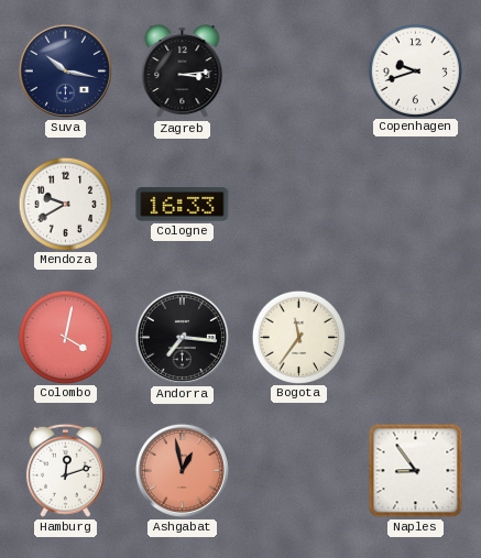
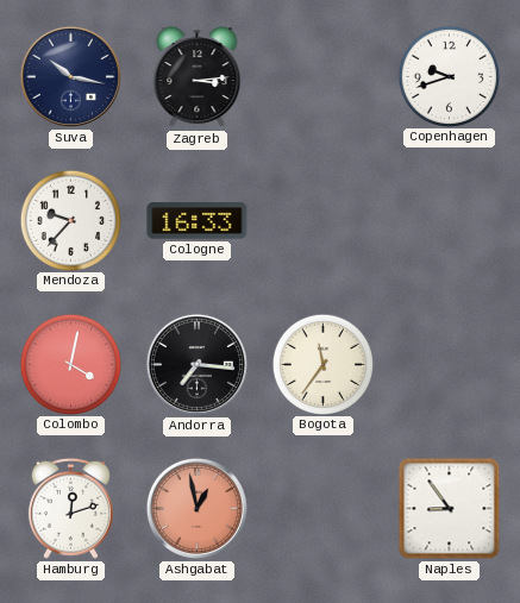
Mendoza: 9:40 -> 9:37 (70, 220)
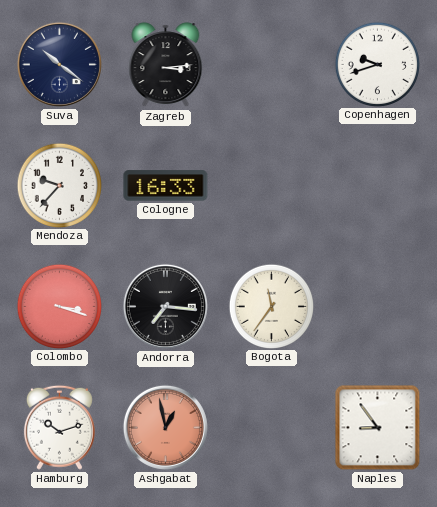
Suva: 10:17 -> 10:21 (59, 64)
Colombo: 4:02 -> 3:18 (59, 306)
Hamburg: 12:12 -> 10:12 (59, 427)
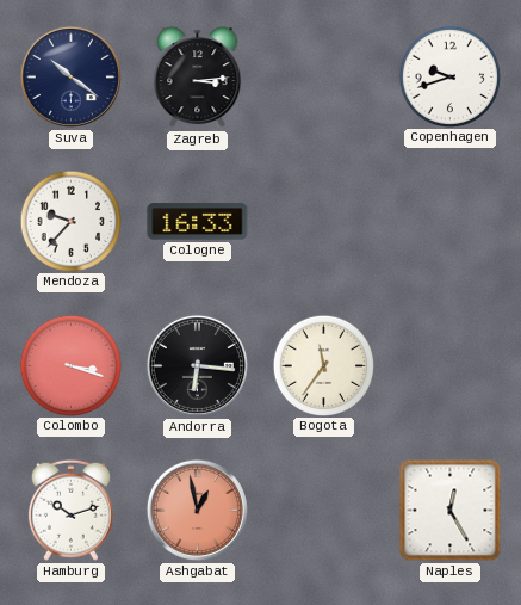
Andorra: 7:16 -> 6:16 (197, 365)
Naples: 8:54 -> 12:25 (451, 511)
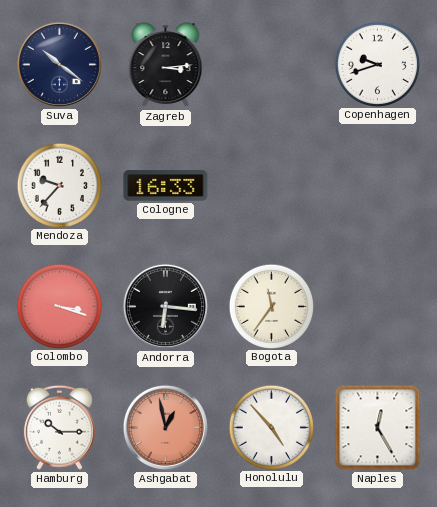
Hamburg: 10:12 -> 10:15 (59, 427)
Honolulu: none -> 4:53 (271, 427)
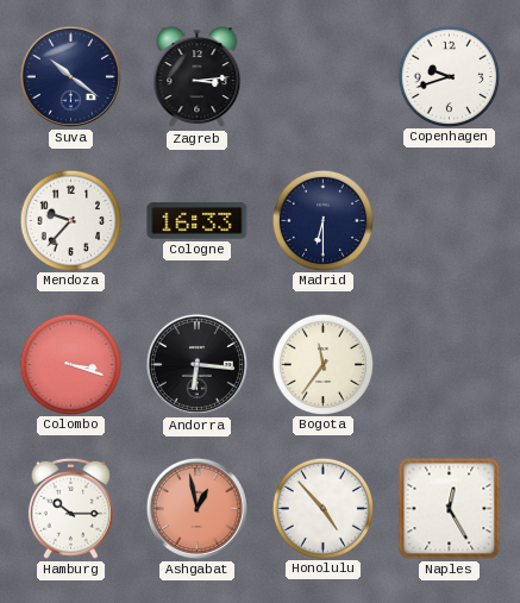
Madrid: none -> 6:30 (322, 220)
